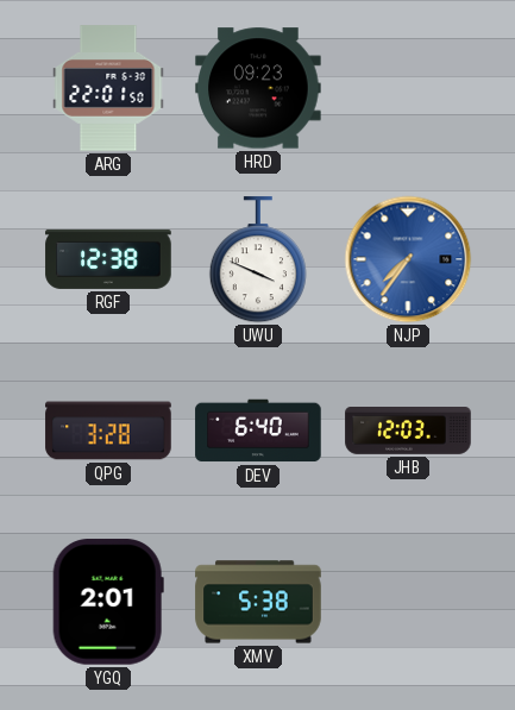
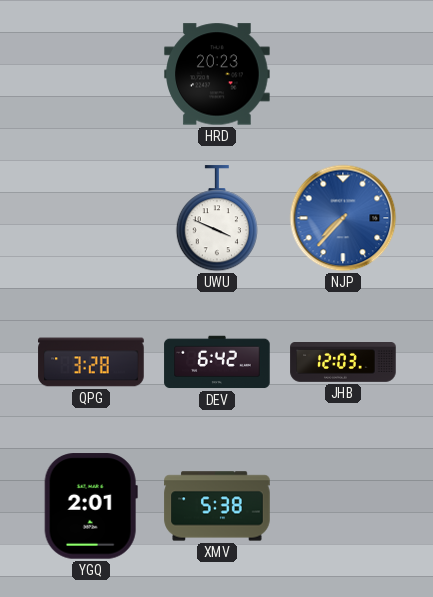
ARG: 22:01 -> none (108, 88)
HRD: 09:23 -> 20:23 (217, 74)
RGF: 12:38 -> none (108, 259)
NJP: 7:36 -> 7:37 (343, 218)
DEV: 6:40 -> 6:42 (217, 362)
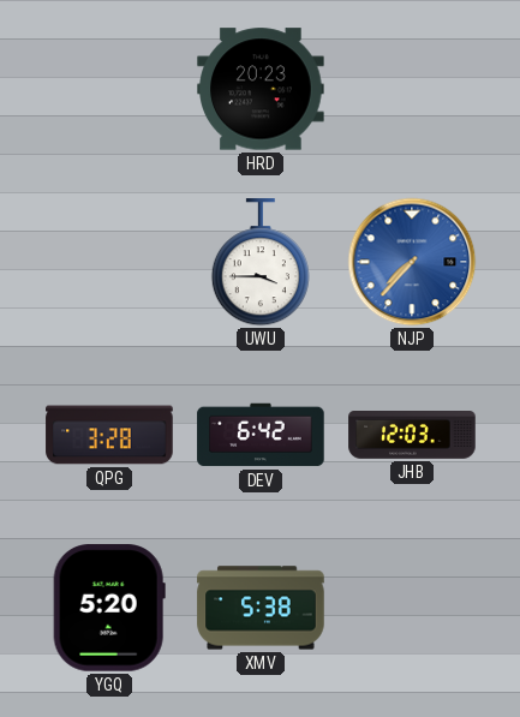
UWU: 3:49 -> 3:45 (261, 263)
YGQ: 2:01 -> 5:20 (109, 608)
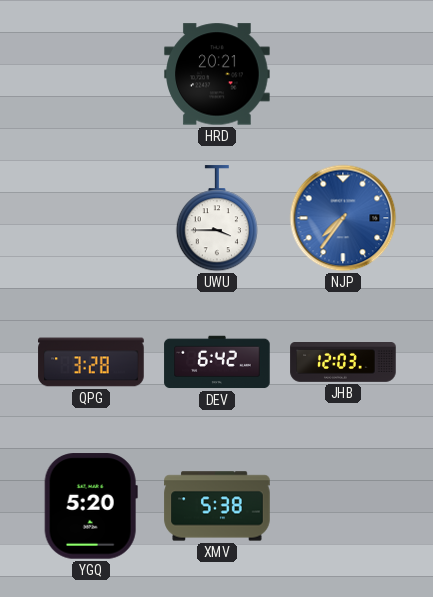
HRD: 20:23 -> 20:21 (217, 74)
NJP: 7:37 -> 7:36 (343, 218)
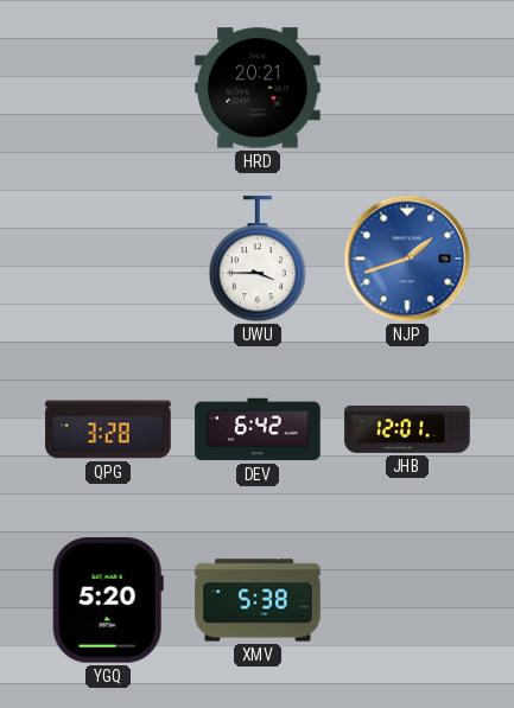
NJP: 7:36 -> 1:42 (407, 259)
JHB: 12:03 -> 12:01 (407, 430)
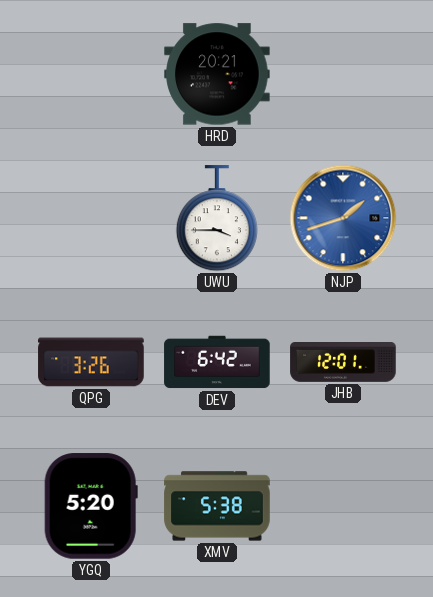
QPG: 3:28 -> 3:26 (91, 362)
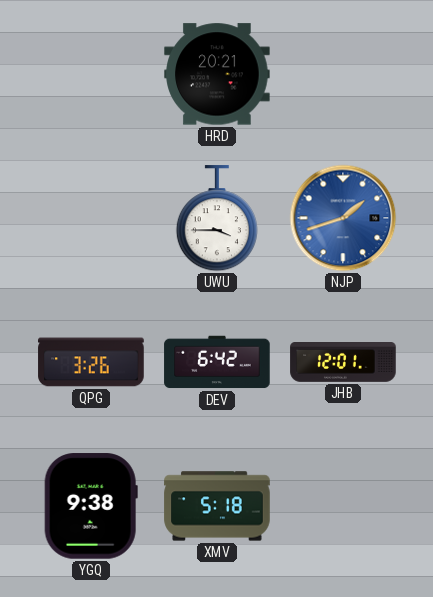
YGQ: 5:20 -> 9:38 (91, 506)
XMV: 5:38 -> 5:18 (217, 506)
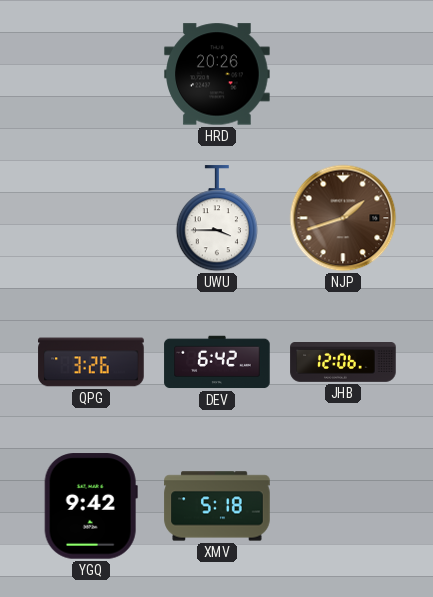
HRD: 20:21 -> 20:26 (217, 74)
NJP dial: blue -> brown (343, 218)
JHB: 12:01 -> 12:06 (343, 363)
YGQ: 9:38 -> 9:42 (91, 506)
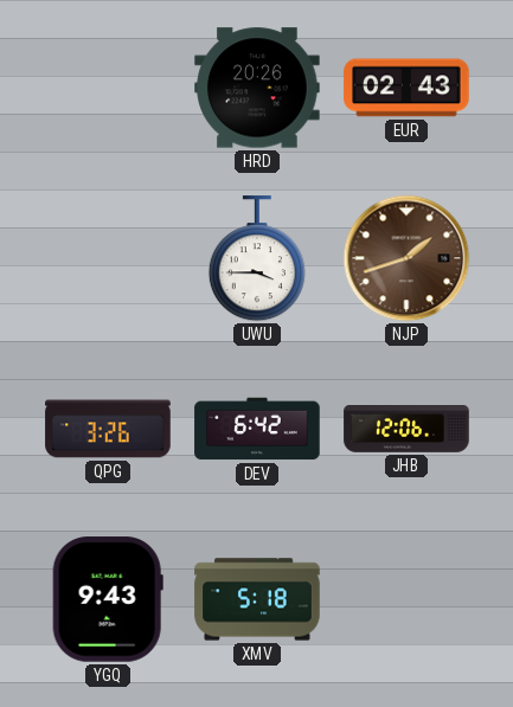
EUR: none -> 02:43 (406, 88)
YGQ: 9:42 -> 9:43 (108, 599)
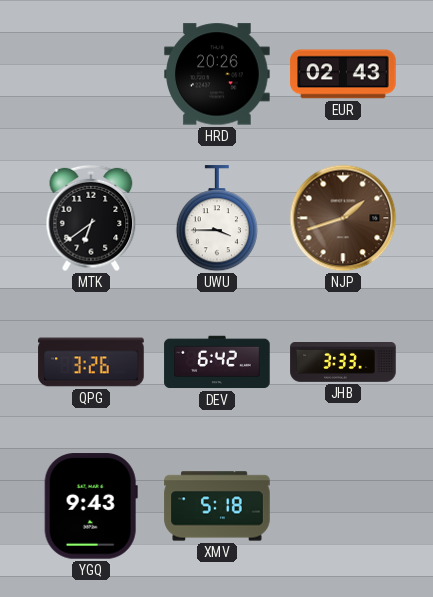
MTK: none -> 6:39 (91, 218)
JHB: 12:06 -> 3:33 (343, 363)
